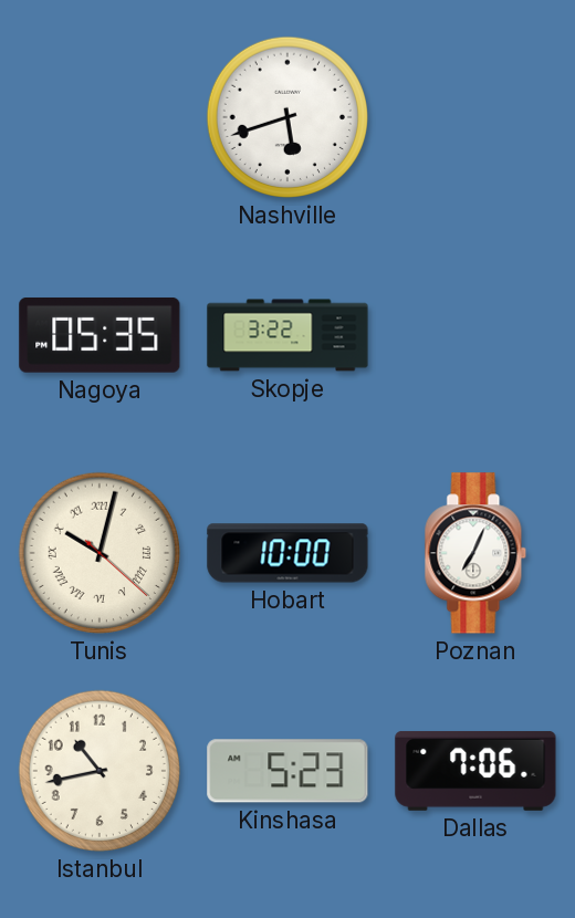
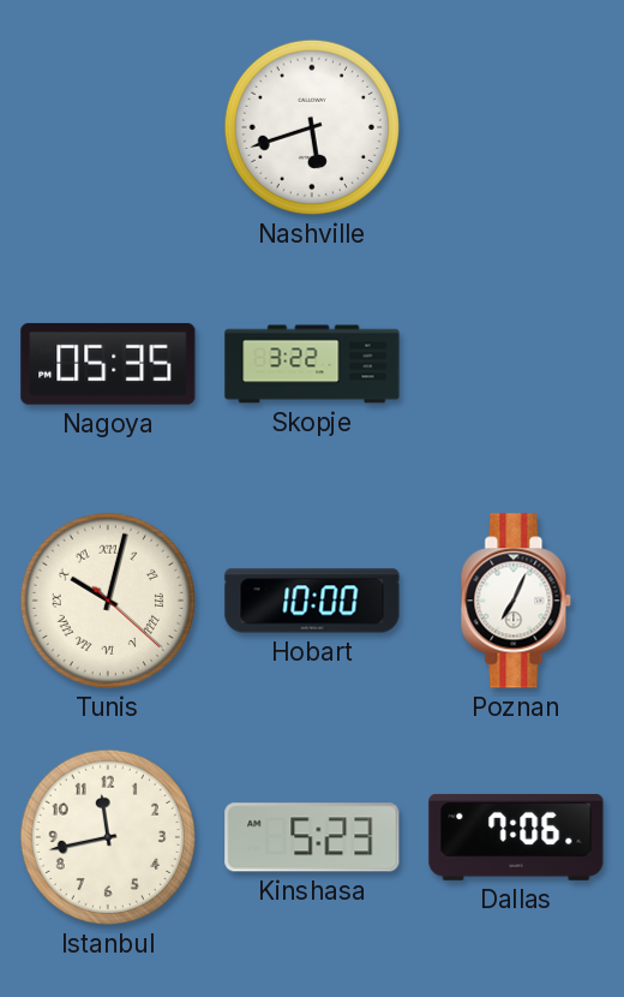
Istanbul: 10:43 -> 11:43 (108, 837)
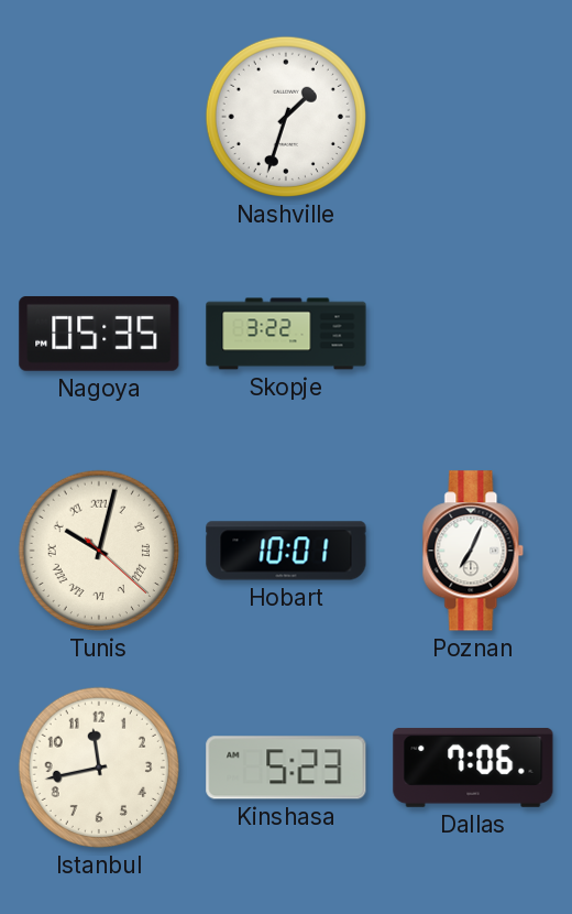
Nashville: 5:42 -> 1:33 (286, 117)
Hobart: 10:00 -> 10:01 (286, 551)
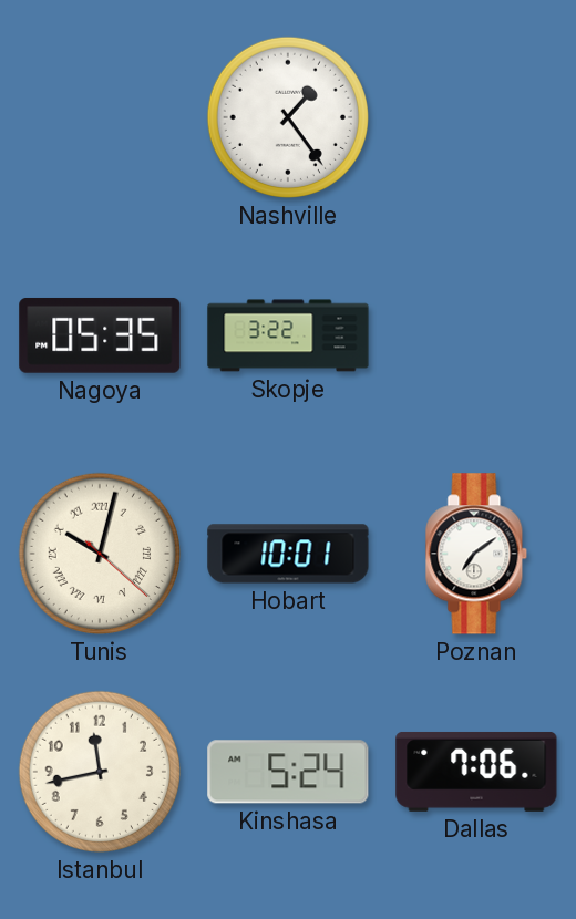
Nashville: 1:33 -> 1:24 (288, 117)
Poznan: 7:04 -> 7:09 (476, 554)
Kinshasa: 5:23 -> 5:24 (288, 772)
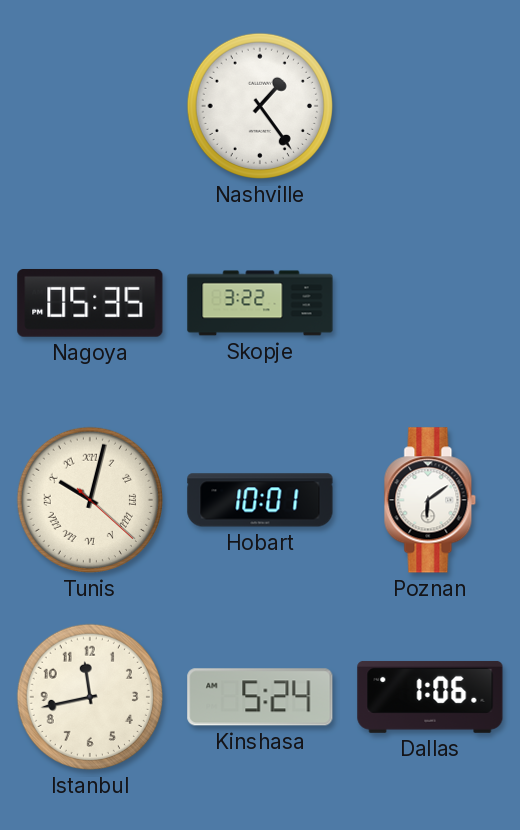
Poznan: 7:09 -> 6:09 (430, 500)
Dallas: 7:06 -> 1:06 (430, 697)
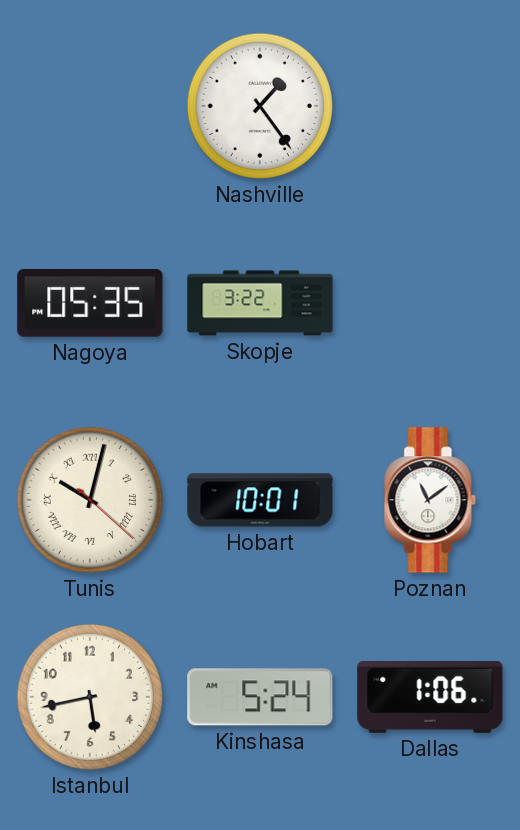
Poznan: 6:09 -> 11:09 (430, 500)
Istanbul: 11:43 -> 5:43 (90, 697)
